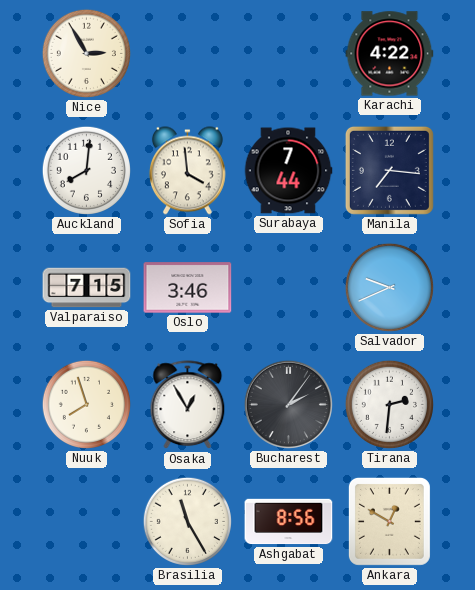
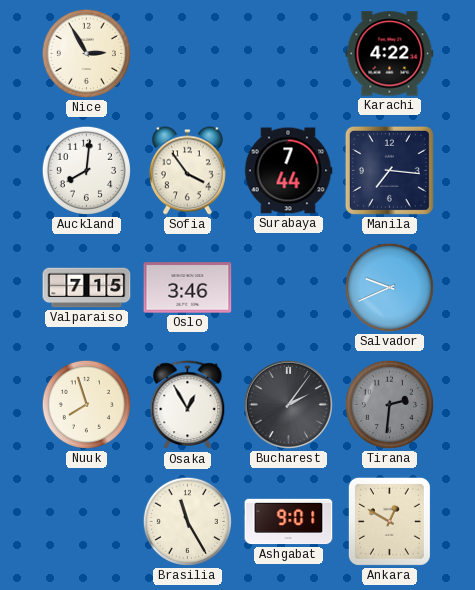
Sofia: 3:59 -> 3:54 (187, 171)
Tirana dial: white -> grey (389, 404)
Ashgabat: 8:56 -> 9:01 (289, 522)
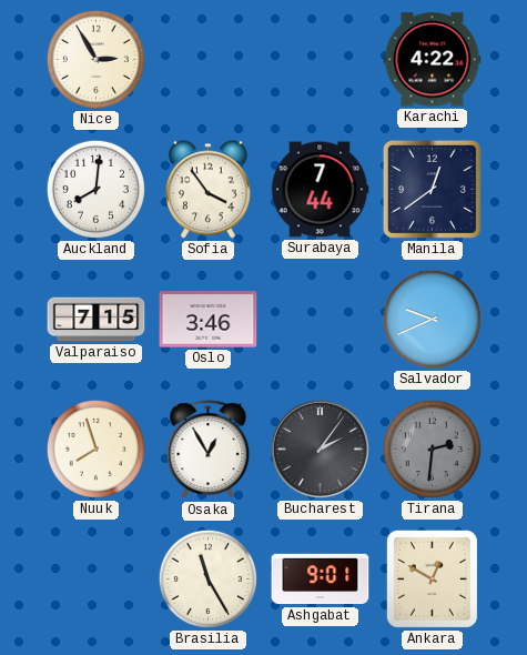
Manila: 7:16 -> 12:39 (432, 189)
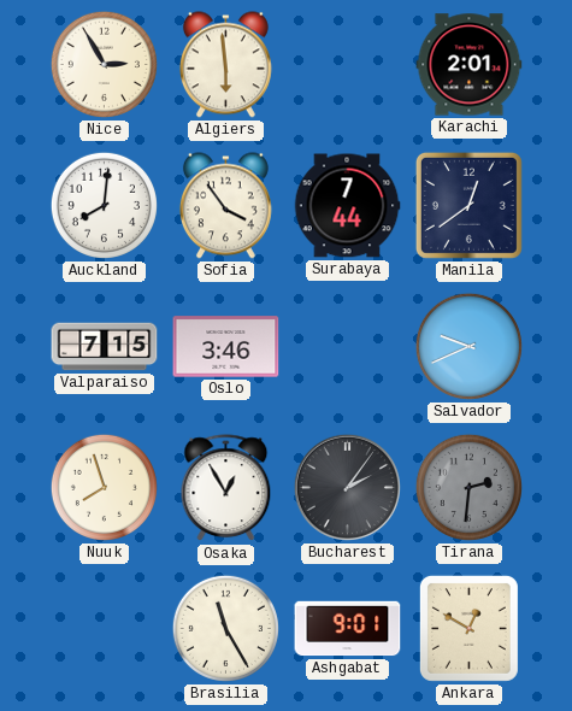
Algiers: none -> 5:59 (225, 65)
Karachi: 4:22 -> 2:01 (470, 65)
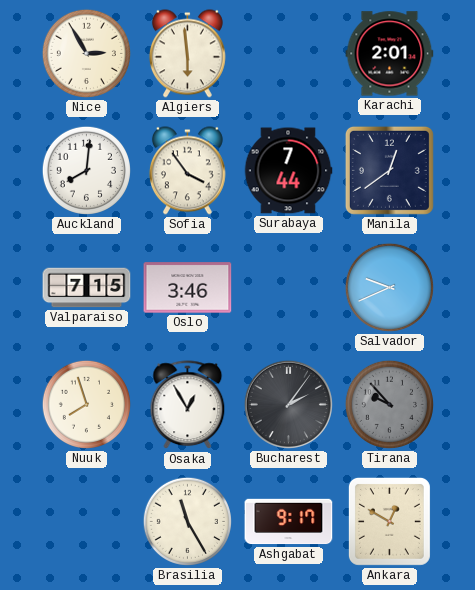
Tirana: 2:31 -> 9:53 (389, 404)
Ashgabat: 9:01 -> 9:17 (289, 522)
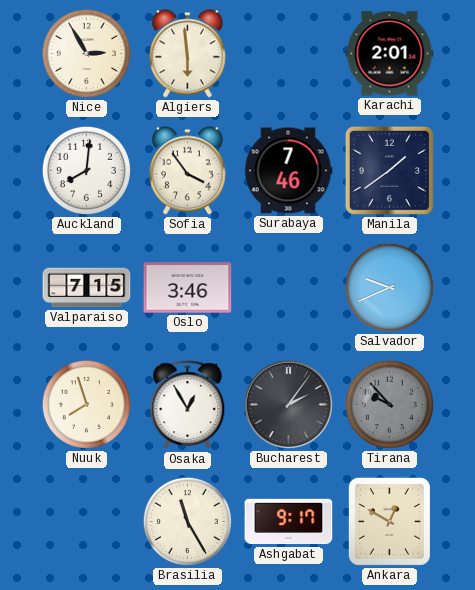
Surabaya: 7:44 -> 7:46 (288, 171)
Manila: 12:39 -> 1:39 (389, 170)
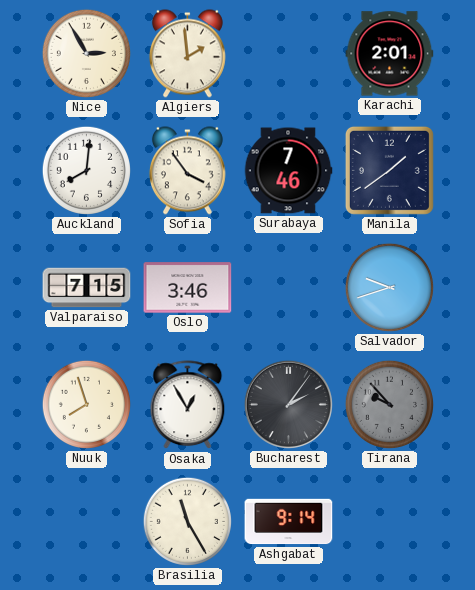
Algiers: 5:59 -> 1:59 (187, 54)
Salvador: 9:41 -> 9:42 (389, 287)
Ashgabat: 9:17 -> 9:14 (289, 522)
Ankara: 12:50 -> none (389, 521)
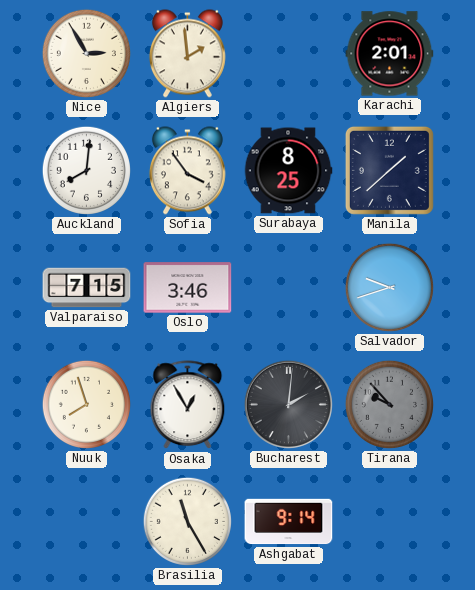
Surabaya: 7:46 -> 8:25 (288, 171)
Manila: 1:39 -> 1:38 (389, 170)
Bucharest: 2:06 -> 2:01 (288, 404)
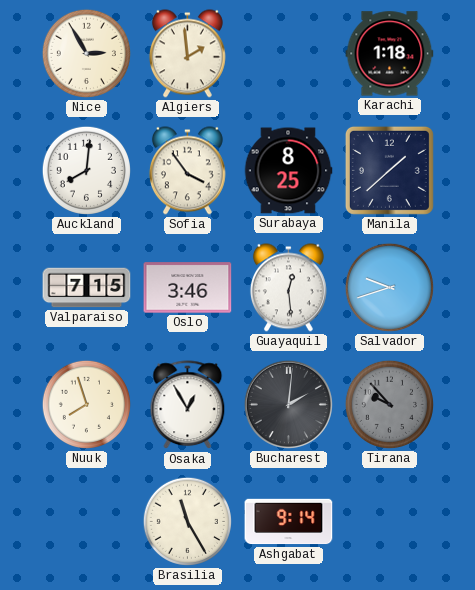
Karachi: 2:01 -> 1:18 (390, 54)
Guayaquil: none -> 12:29 (288, 288)
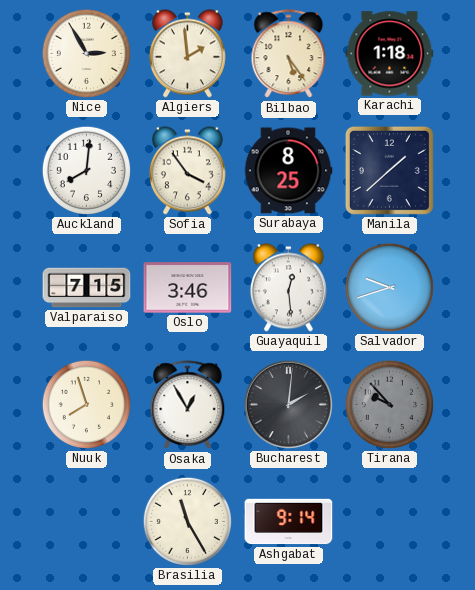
Bilbao: none -> 5:24 (289, 54)
